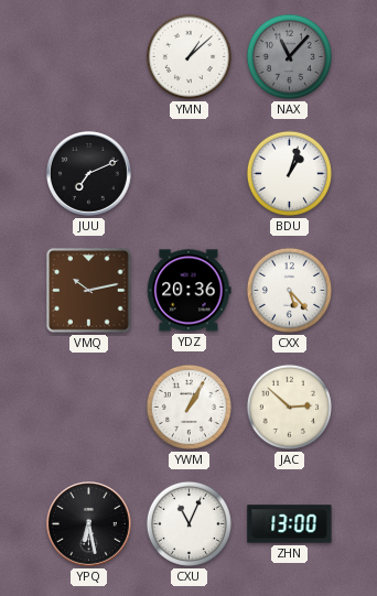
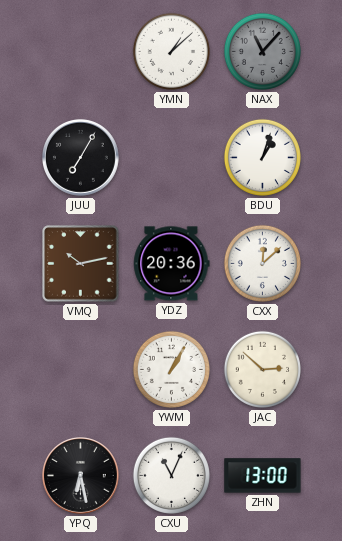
JUU: 7:11 -> 7:05 (81, 158)
CXX: 5:23 -> 12:08 (262, 263)
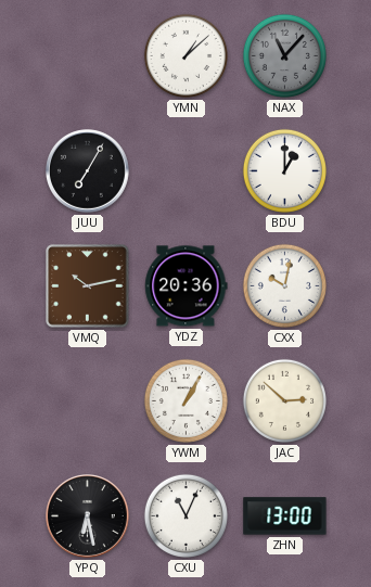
BDU: 1:03 -> 1:00 (284, 170)
CXX: 12:08 -> 10:02 (284, 285)
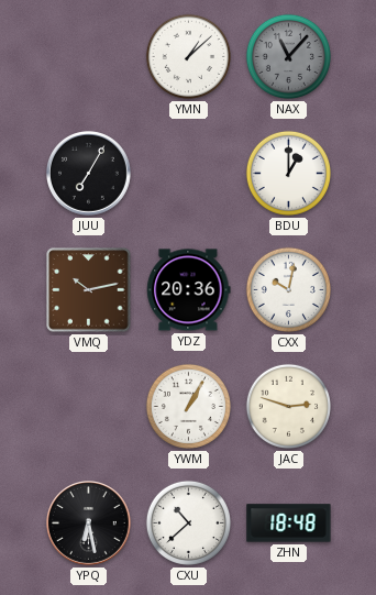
JAC: 2:52 -> 2:48 (288, 406)
CXU: 11:04 -> 10:38 (188, 522)
ZHN: 13:00 -> 18:48 (289, 524)
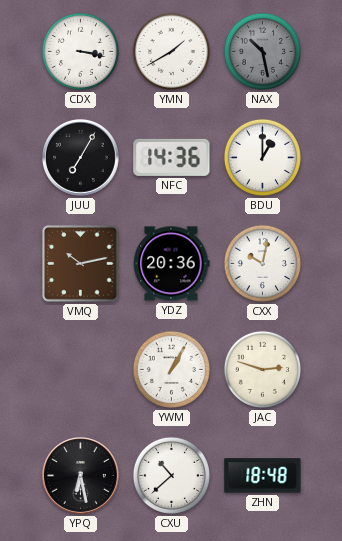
CDX: none -> 3:17 (80, 51)
YMN: 1:08 -> 1:40 (171, 51)
NAX: 11:07 -> 10:28 (262, 51)
NFC: none -> 14:36 (172, 157)
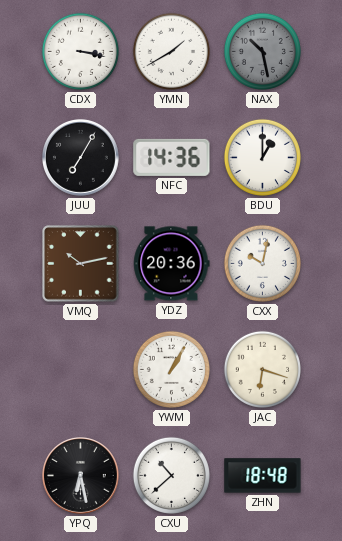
JAC: 2:48 -> 6:18 (262, 369)
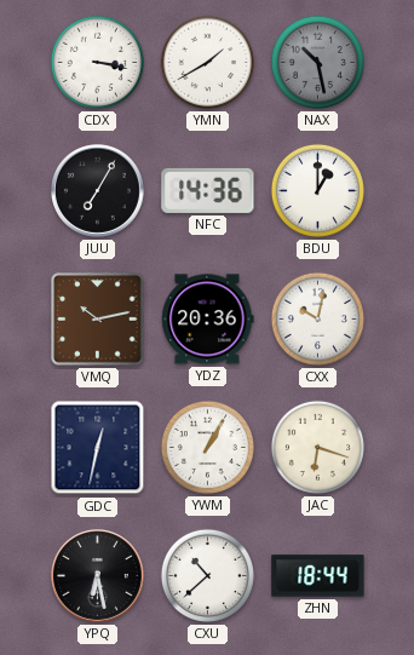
GDC: none -> 12:32 (98, 448)
ZHN: 18:48 -> 18:44 (318, 576)
